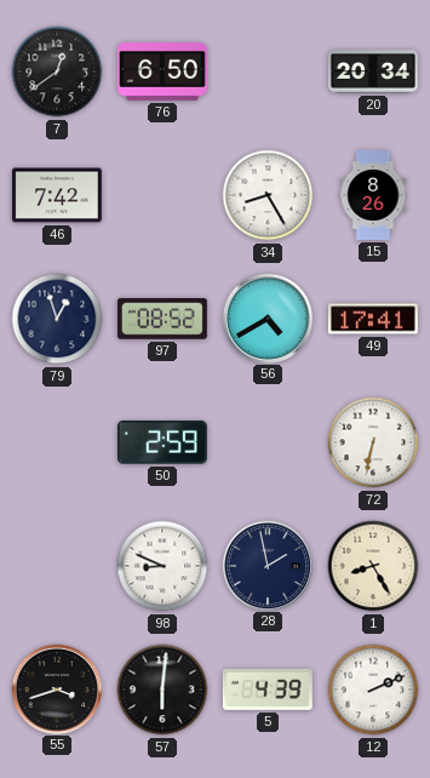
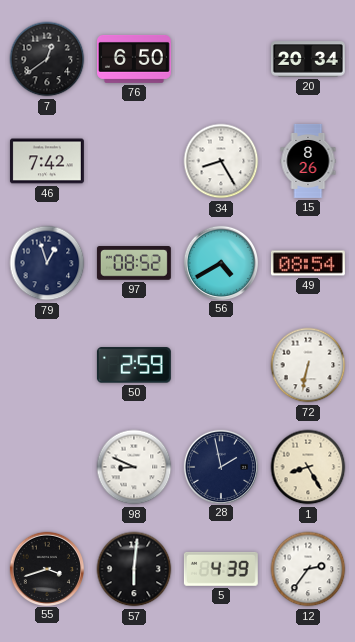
49: 17:41 -> 08:54 (308, 263)
12: 2:11 -> 2:36 (308, 569)
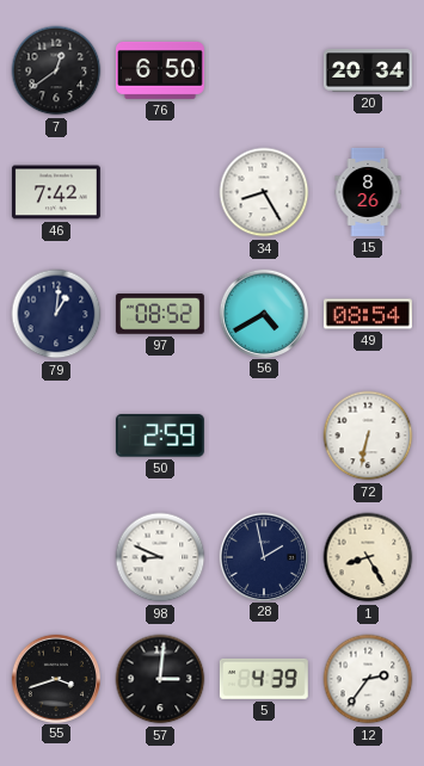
79: 12:57 -> 1:01 (56, 314)
57: 6:01 -> 3:01 (160, 679)
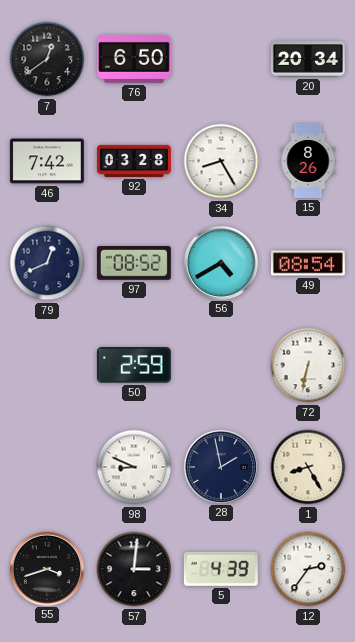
92: none -> 03:28 (134, 161)
79: 1:01 -> 12:41 (47, 263)
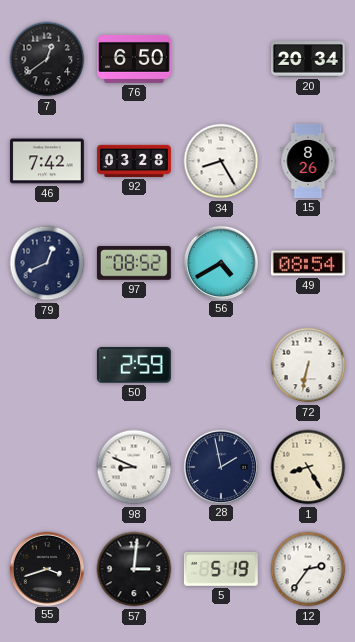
5: 4:39 -> 5:19 (221, 569)
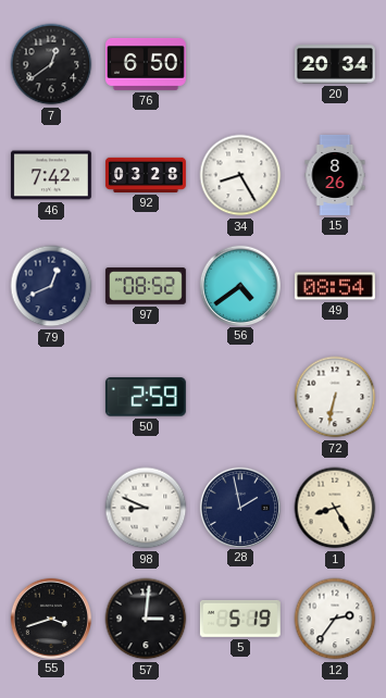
56: 4:40 -> 4:39 (239, 285)
